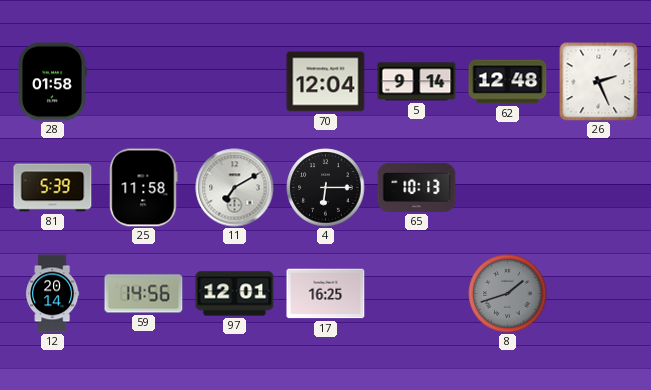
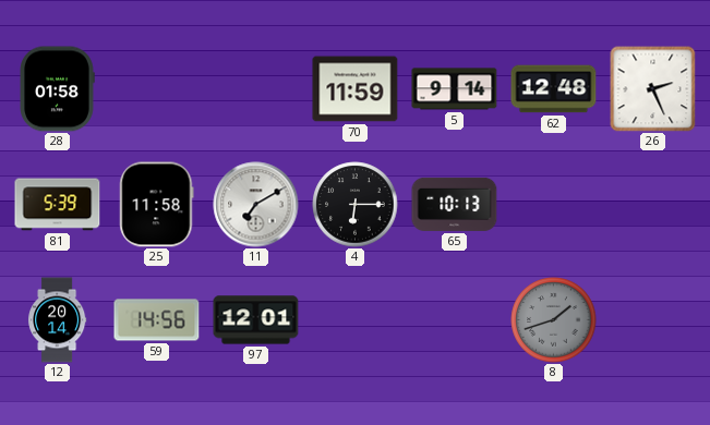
70: 12:04 -> 11:59 (356, 89)
17: 16:25 -> none (326, 294)
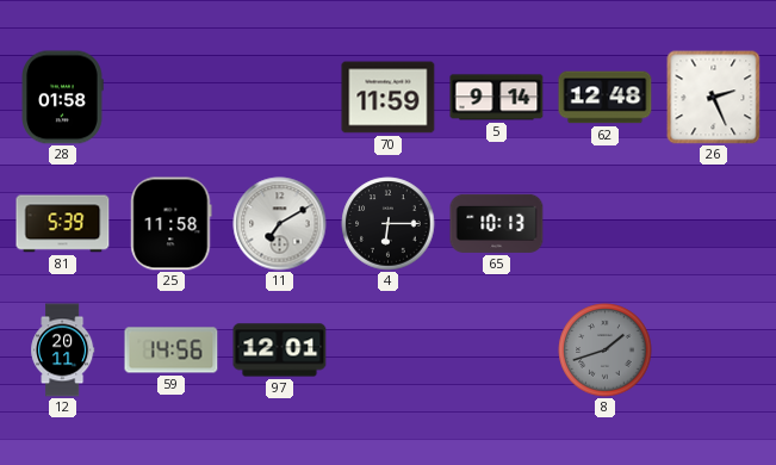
12: 20:14 -> 20:11 (63, 351)
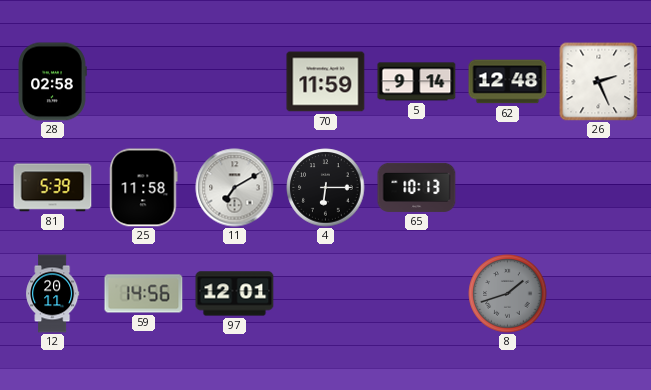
28: 01:58 -> 02:58 (52, 82)
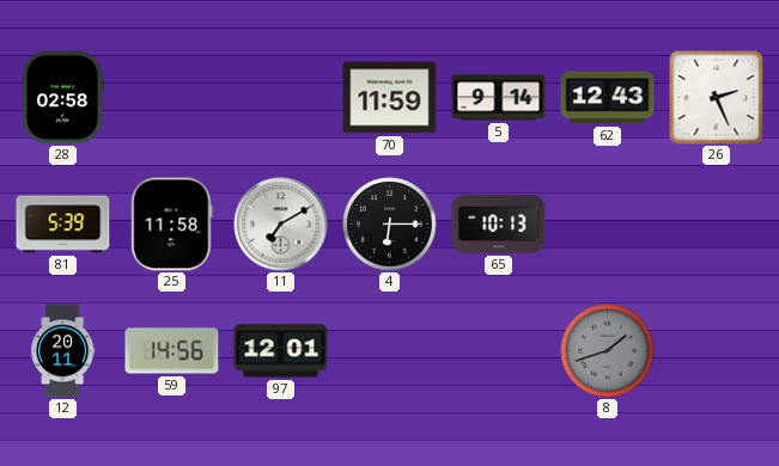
62: 12:48 -> 12:43 (608, 98)
